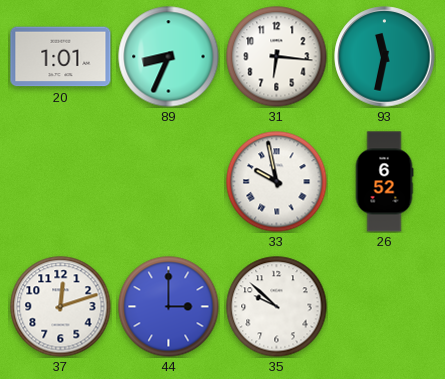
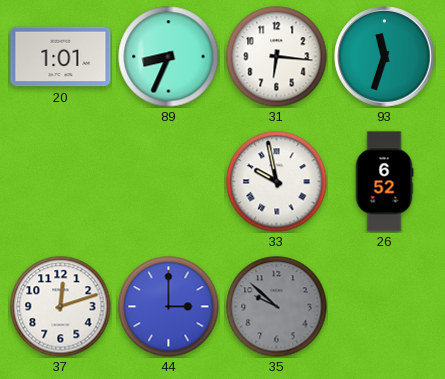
93: 11:32 -> 11:33 (385, 57)
35 dial: white -> grey (277, 307)
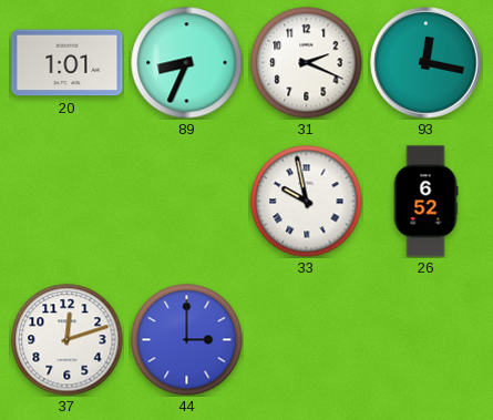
31: 6:16 -> 2:19 (307, 63)
93: 11:33 -> 12:17 (427, 63)
35: 9:52 -> none (277, 307)
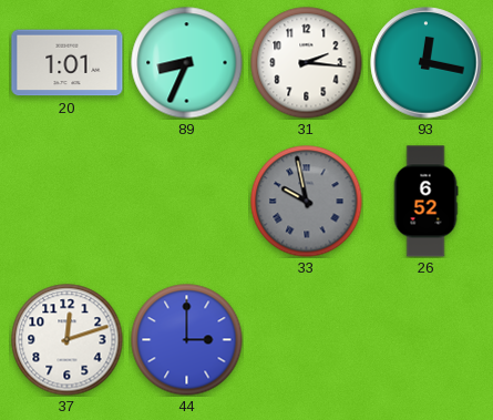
31: 2:19 -> 2:16 (307, 63)
33 dial: white -> grey (307, 202)
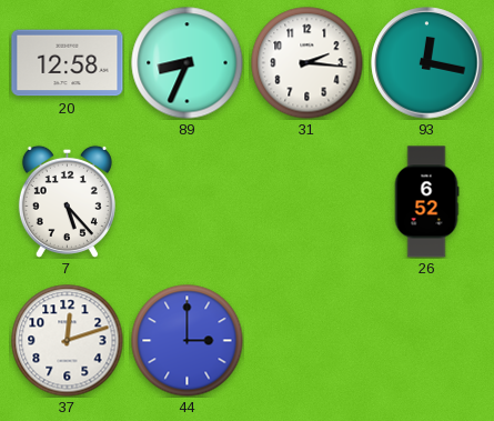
20: 1:01 -> 12:58 (68, 63)
7: none -> 5:23 (67, 201)
33: 9:58 -> none (307, 202)
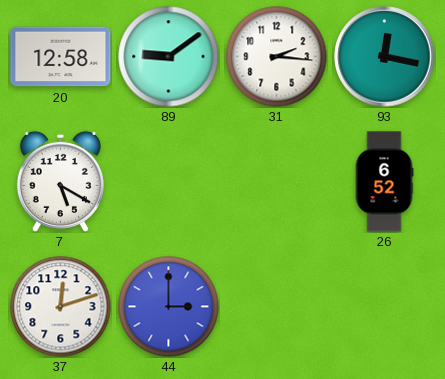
89: 8:34 -> 9:09 (169, 57)
7: 5:23 -> 5:20 (60, 181)
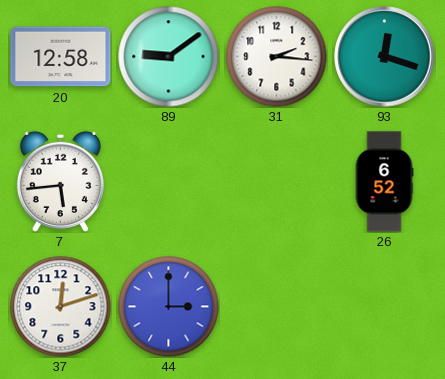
93: 12:17 -> 12:18 (385, 57)
7: 5:20 -> 5:44 (60, 181)
